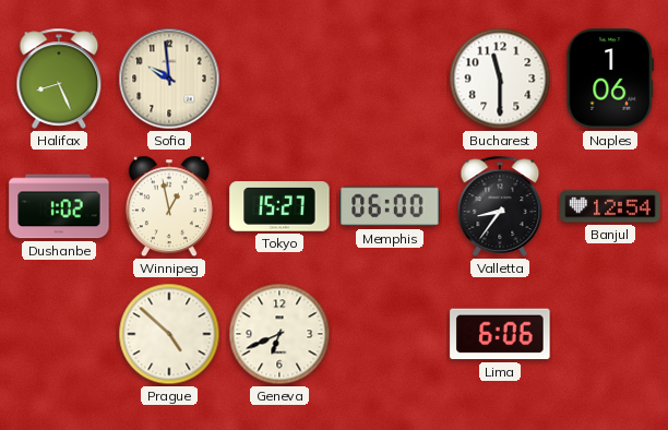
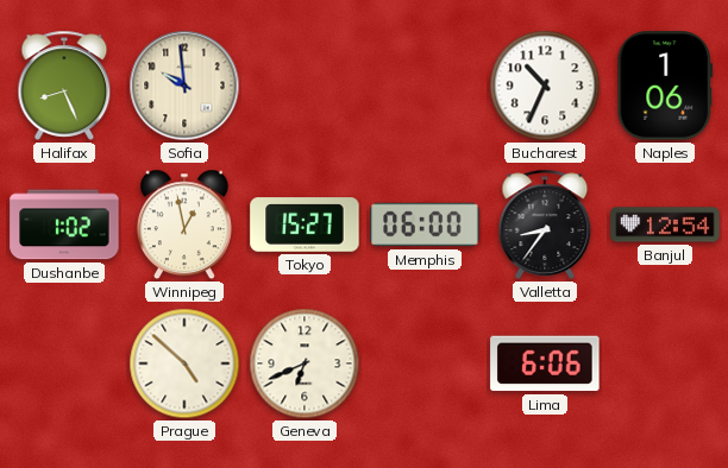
Bucharest: 11:30 -> 10:34 (545, 86)
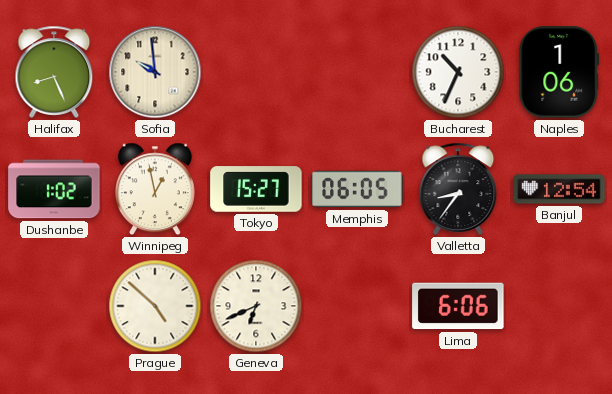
Memphis: 06:00 -> 06:05 (357, 189)
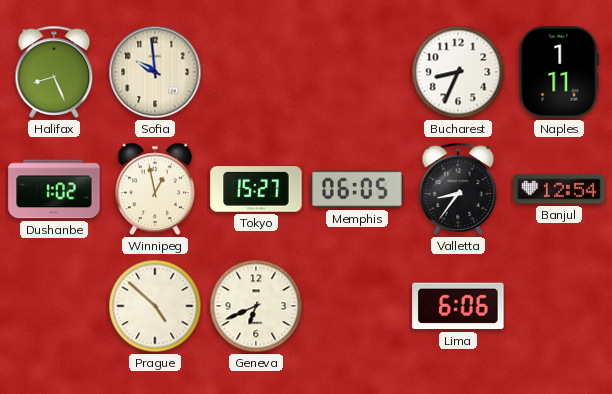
Bucharest: 10:34 -> 8:34 (458, 72)
Naples: 1:06 -> 1:11 (559, 72)
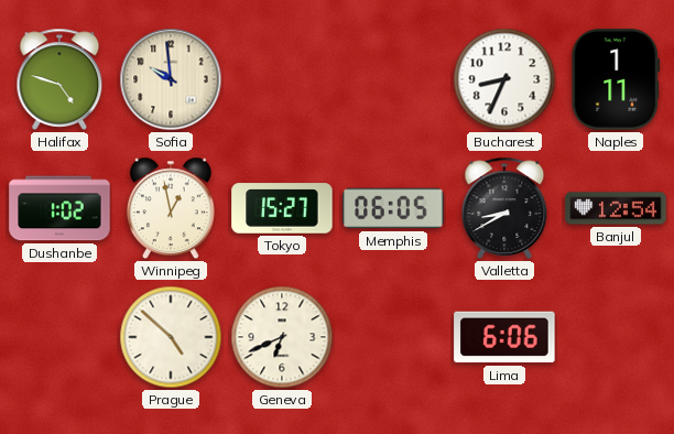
Halifax: 8:26 -> 4:48 (59, 79)
Valletta: 8:36 -> 8:40 (504, 208)
